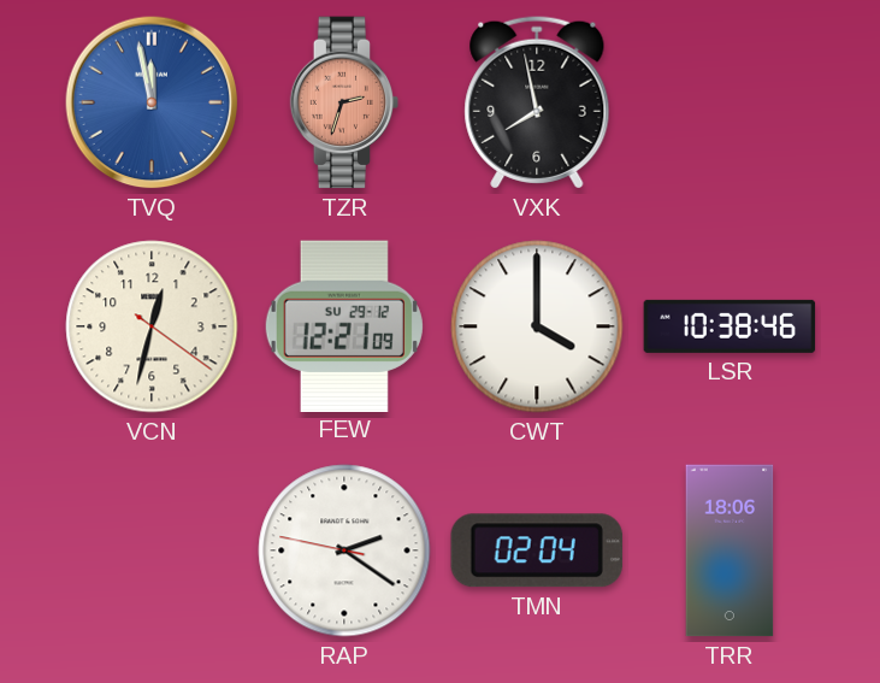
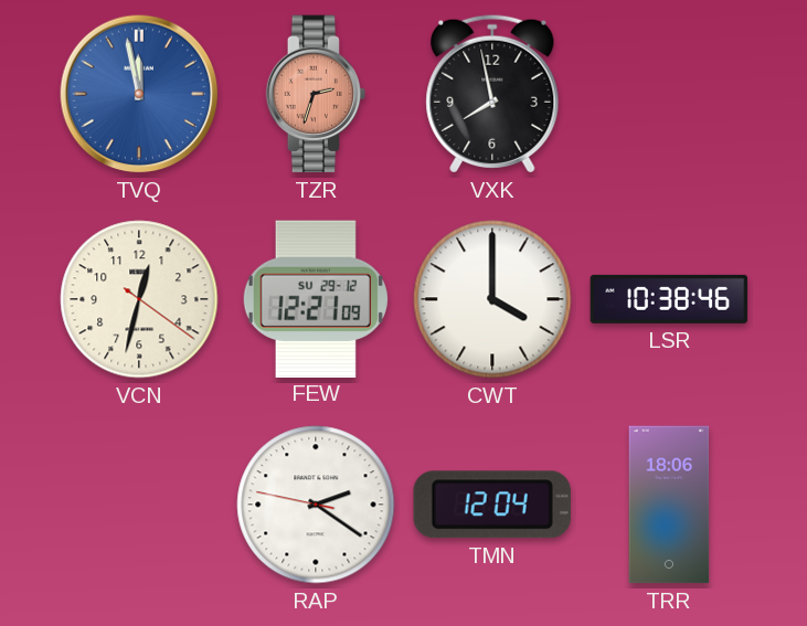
TMN: 02:04 -> 12:04 (492, 505)
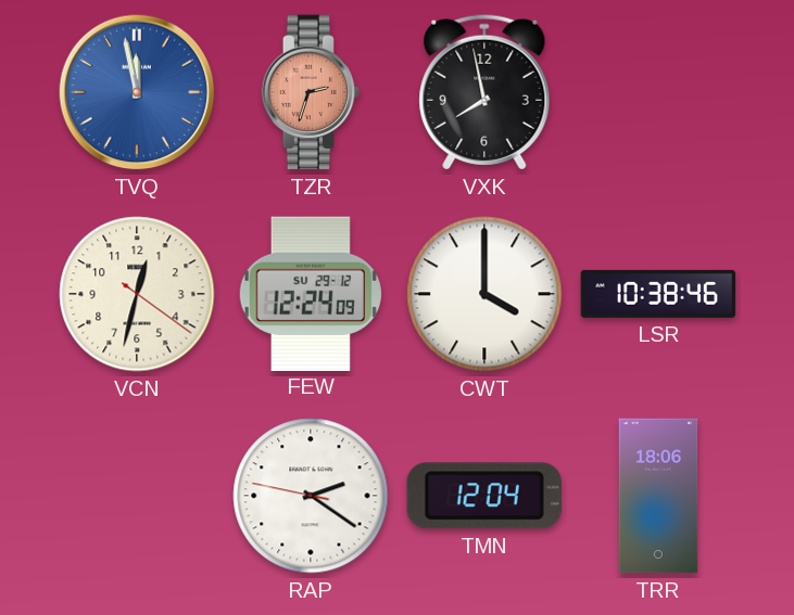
FEW: 12:21 -> 12:24 (311, 293)
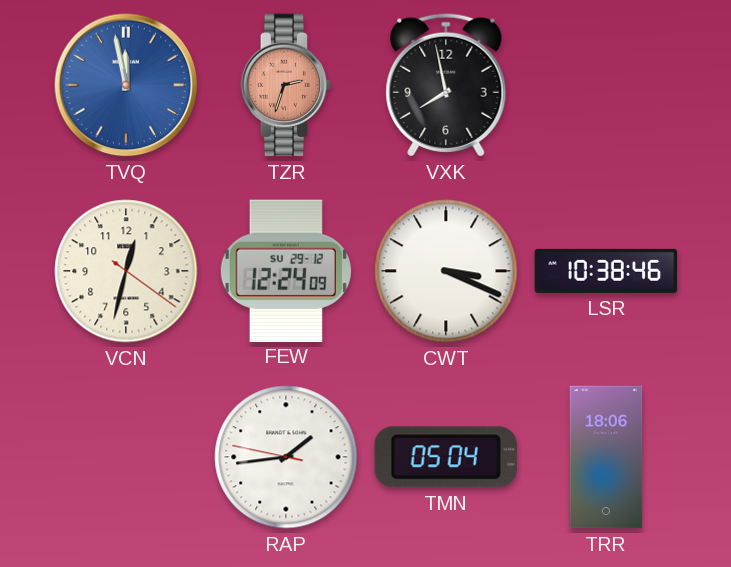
CWT: 4:00 -> 3:19 (446, 271)
RAP: 2:20 -> 1:43 (286, 457)
TMN: 12:04 -> 05:04 (446, 457)
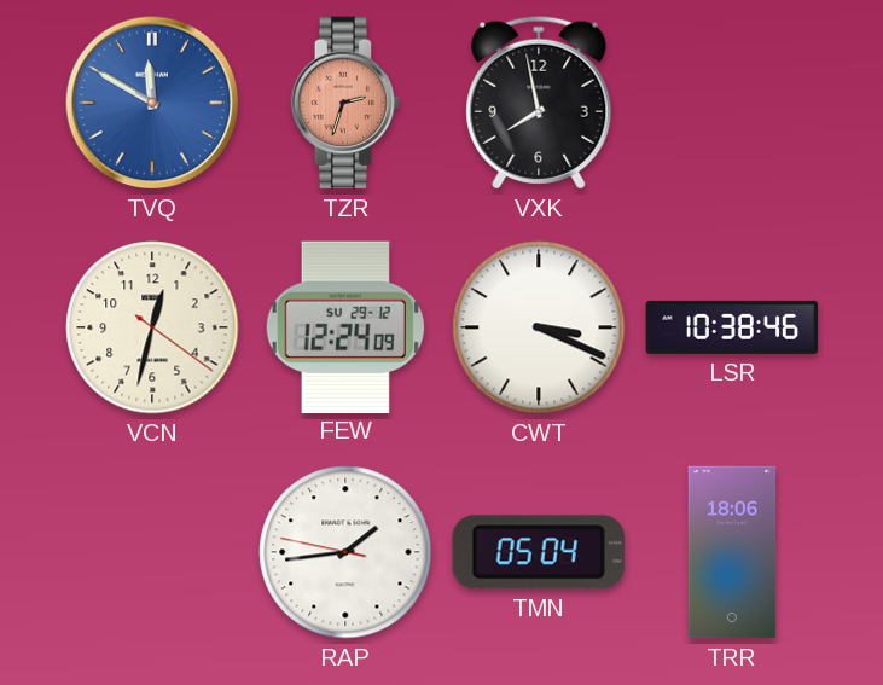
TVQ: 11:58 -> 11:50 (152, 103)
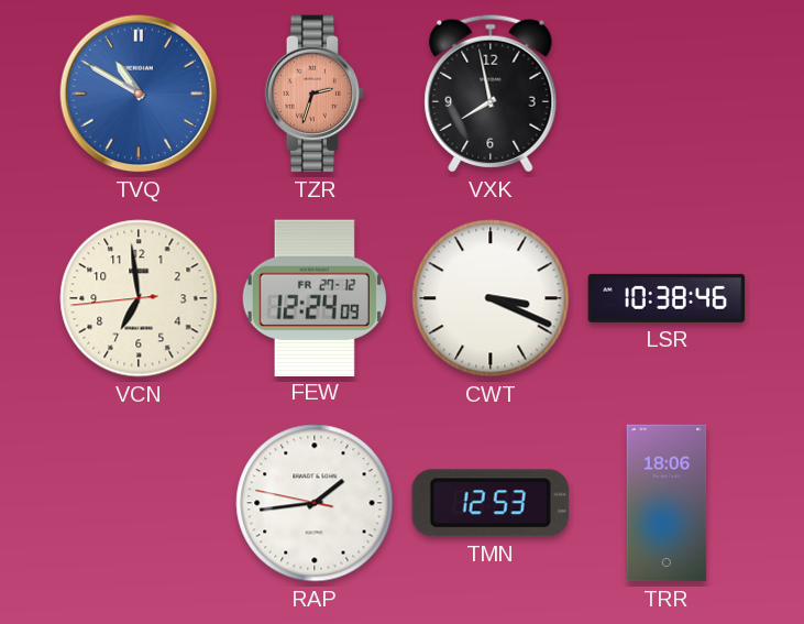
TVQ: 11:50 -> 10:50 (139, 94)
VCN: 12:32 -> 6:58 (139, 298)
FEW date: SU 29-12 -> FR 27-12 (315, 297)
TMN: 05:04 -> 12:53 (491, 503)
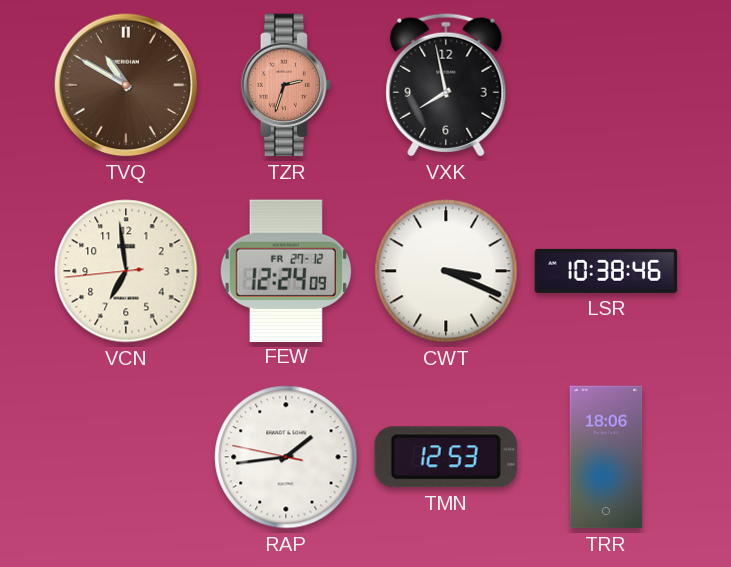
TVQ dial: blue -> brown (126, 85)
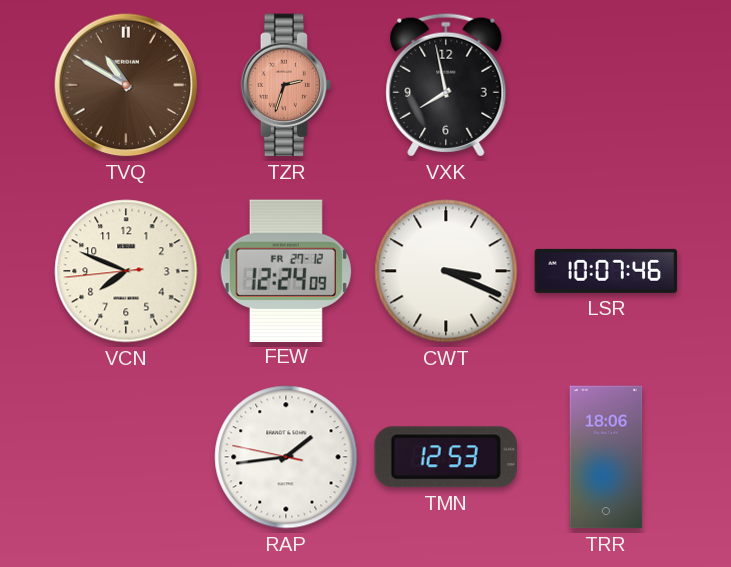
VCN: 6:58 -> 7:48 (126, 271)
LSR: 10:38 -> 10:07 (606, 271)
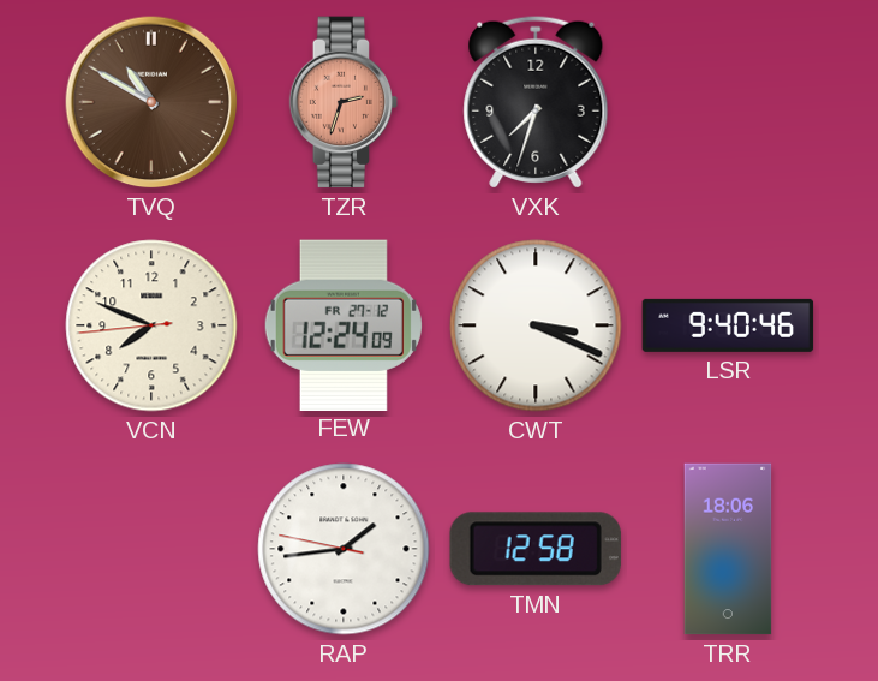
VXK: 7:58 -> 7:33 (536, 102)
LSR: 10:07 -> 9:40 (728, 325)
TMN: 12:53 -> 12:58 (536, 549)
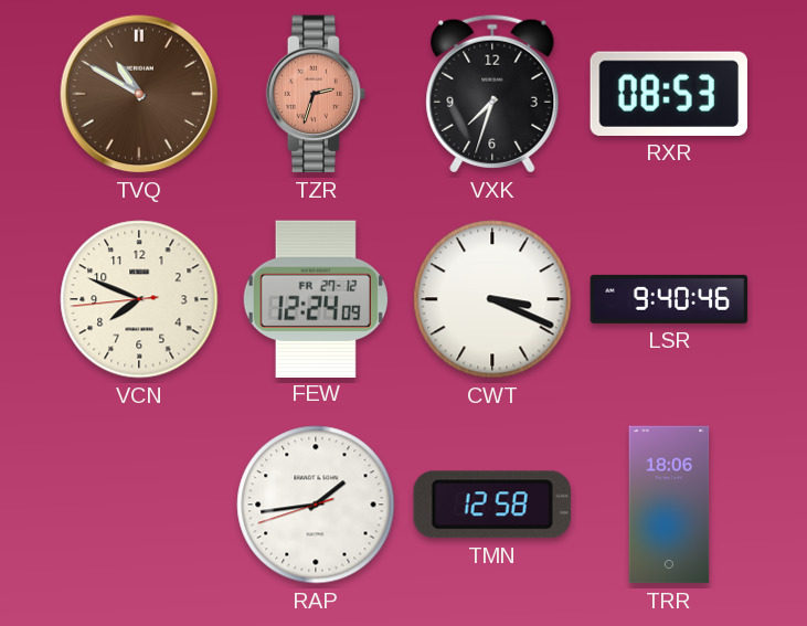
RXR: none -> 08:53 (669, 94)
RAP: 1:43:47 -> 1:43:42 (316, 505)
